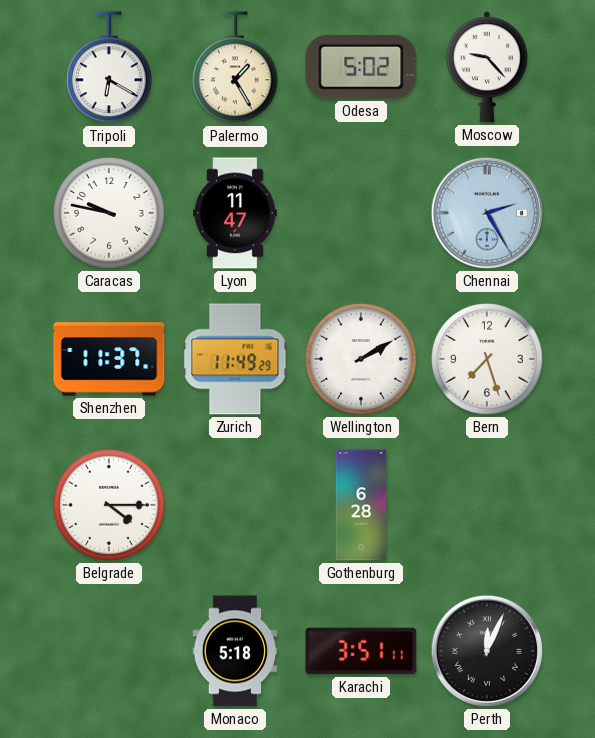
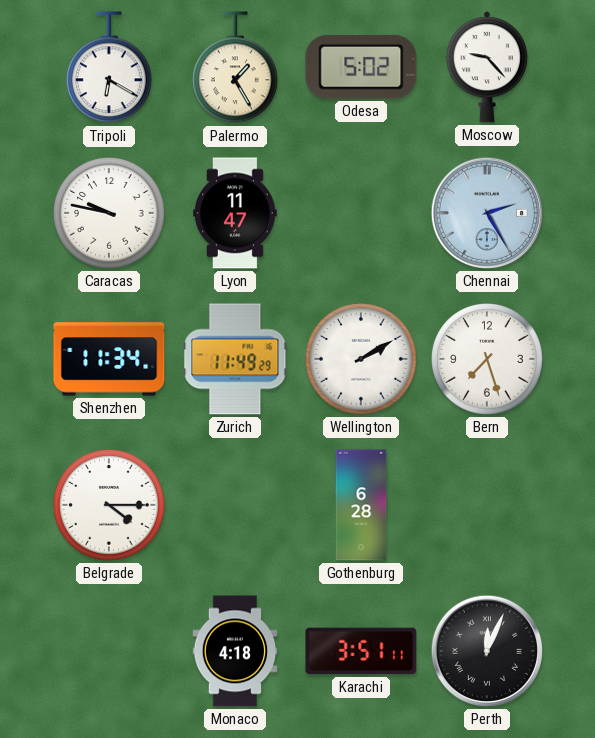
Shenzhen: 11:37 -> 11:34 (109, 359)
Monaco: 5:18 -> 4:18 (235, 651)
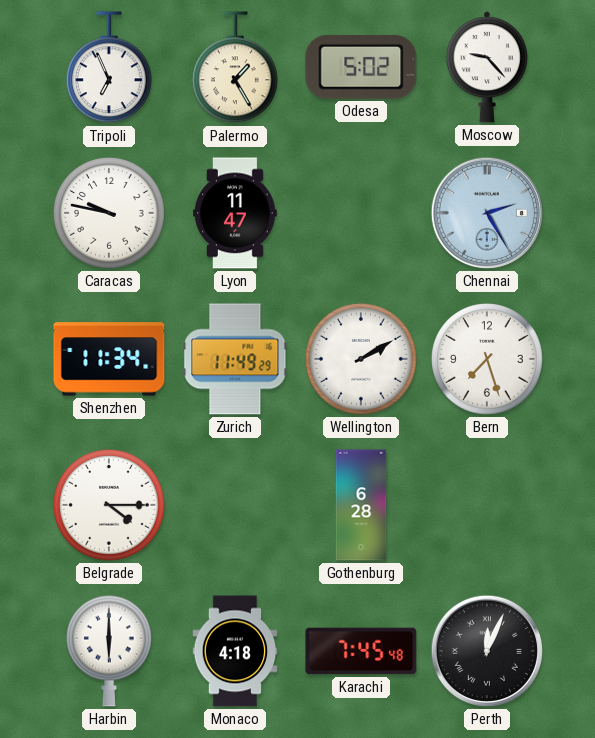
Tripoli: 6:20 -> 6:56 (110, 68)
Harbin: none -> 6:00 (110, 651)
Karachi: 3:51 -> 7:45 (361, 651)
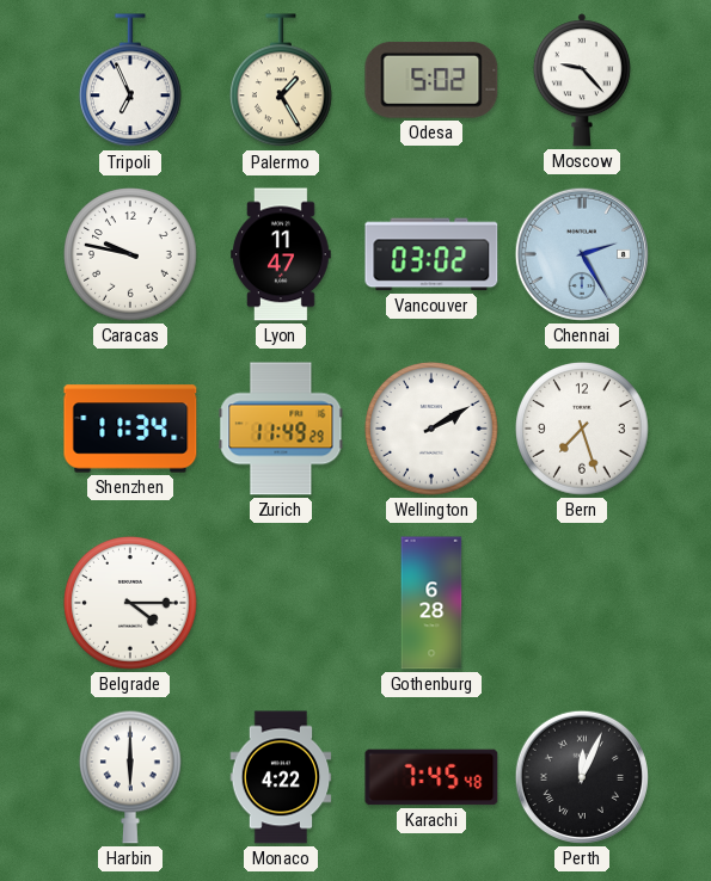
Vancouver: none -> 03:02 (431, 254)
Monaco: 4:18 -> 4:22 (281, 777)
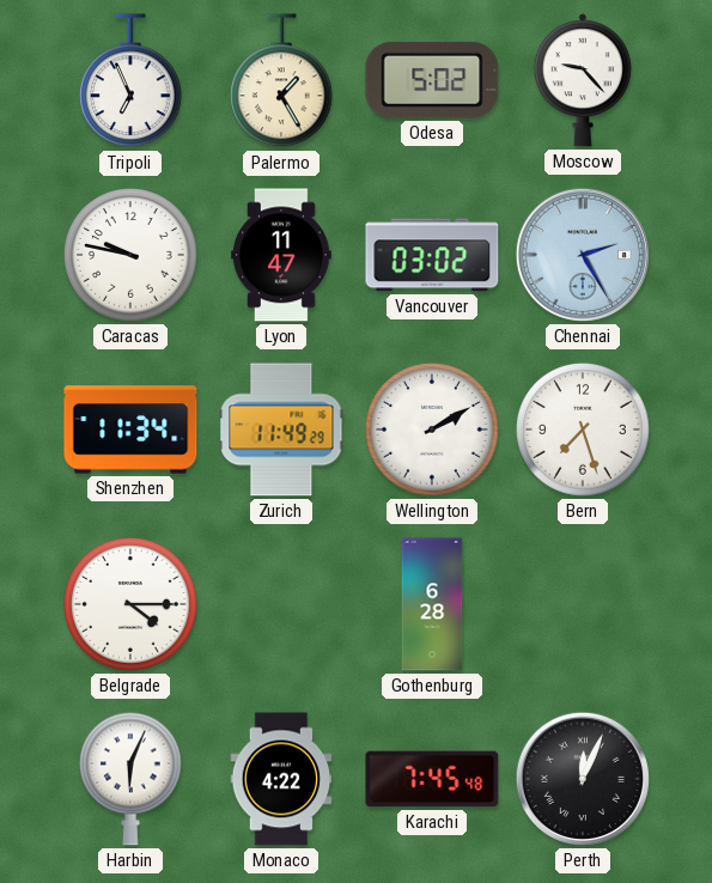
Harbin: 6:00 -> 6:04 (132, 779)
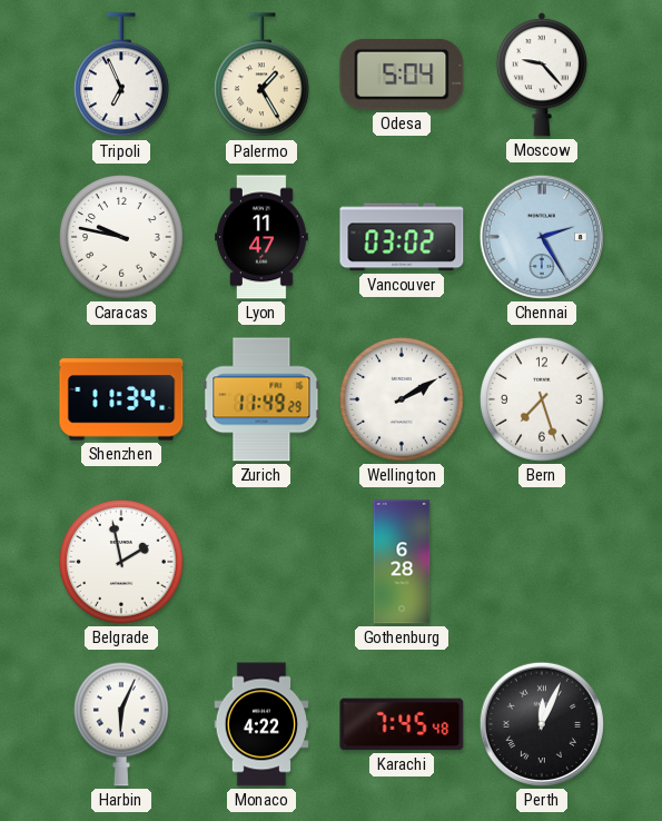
Odesa: 5:02 -> 5:04 (402, 75)
Belgrade: 4:15 -> 1:58 (121, 562)
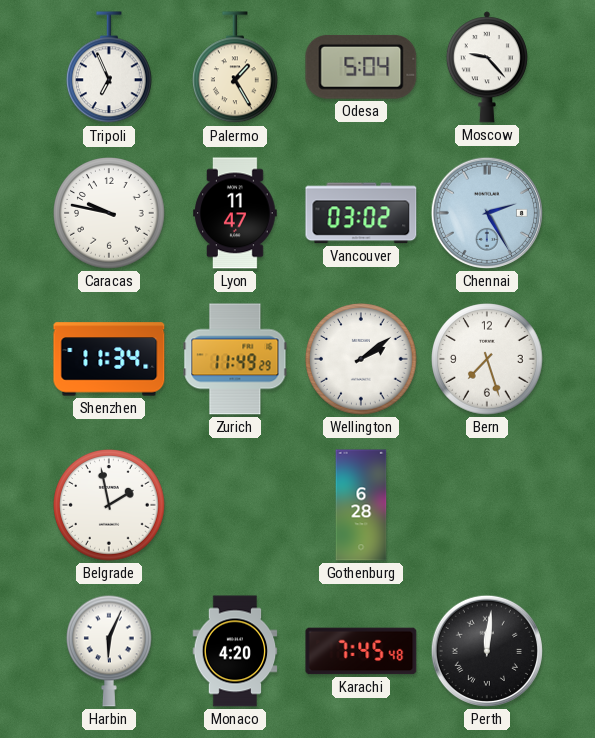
Wellington: 2:10 -> 2:09 (361, 359)
Monaco: 4:22 -> 4:20 (235, 651)
Perth: 12:04 -> 12:01 (487, 651)
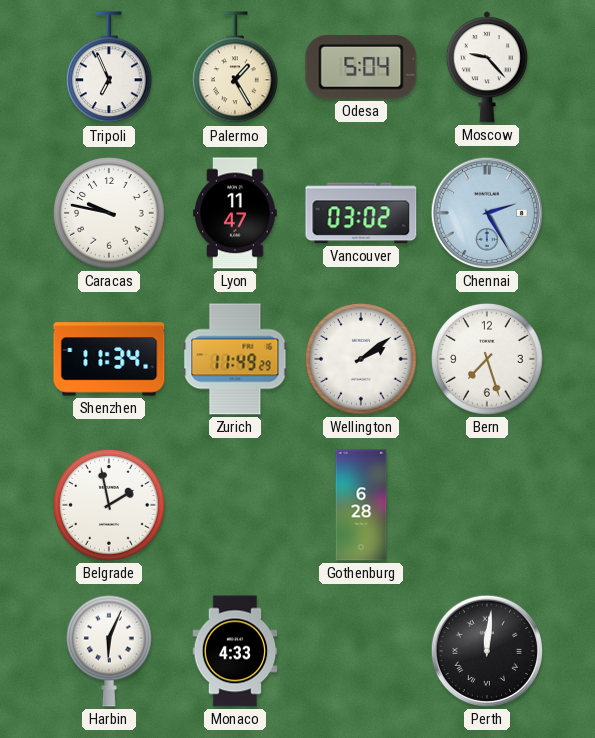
Monaco: 4:20 -> 4:33 (235, 651)
Karachi: 7:45 -> none (361, 651)
